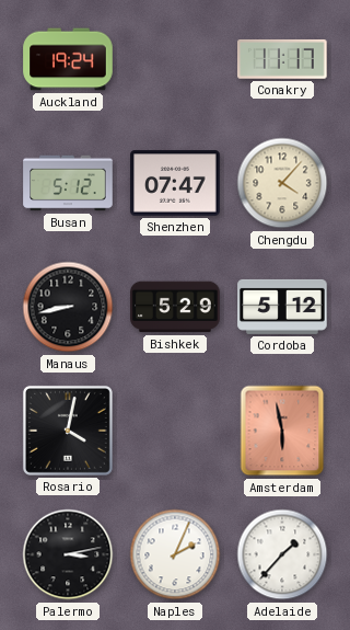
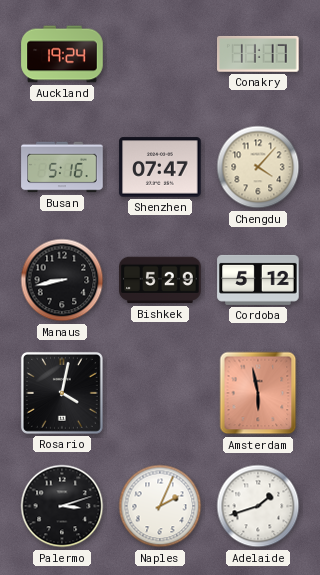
Busan: 5:12 -> 5:16 (62, 167)
Palermo: 3:13 -> 3:12 (62, 506)
Adelaide: 1:37 -> 1:42 (258, 506)
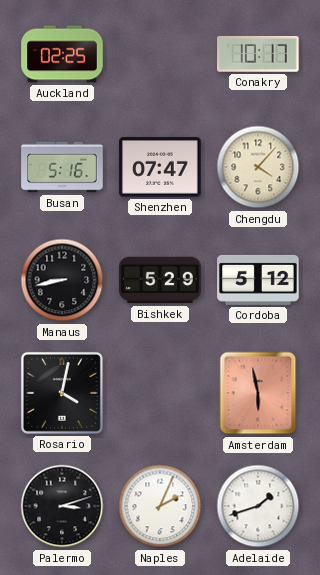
Auckland: 19:24 -> 02:25 (62, 54)
Conakry: 11:17 -> 10:17 (259, 54)
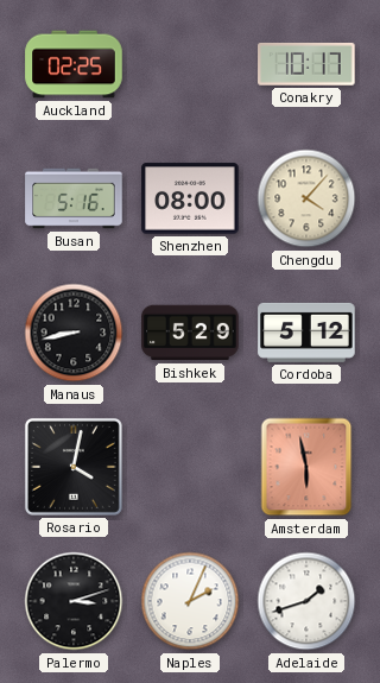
Shenzhen: 07:47 -> 08:00 (190, 198)
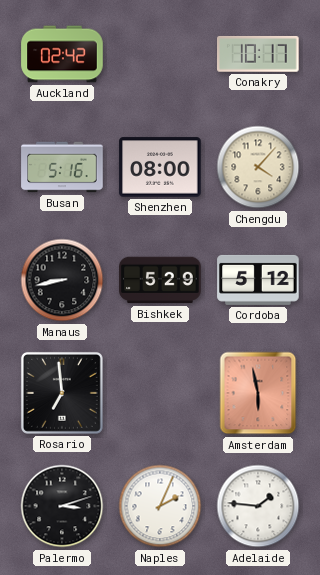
Auckland: 02:25 -> 02:42 (62, 54)
Rosario: 4:02 -> 6:59 (62, 393)
Adelaide: 1:42 -> 1:46 (258, 506)
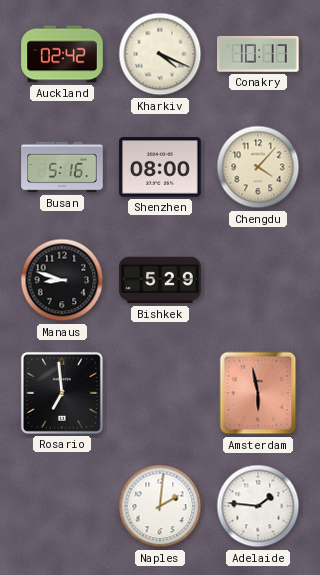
Kharkiv: none -> 4:19 (160, 54)
Manaus: 8:43 -> 8:48 (62, 280)
Cordoba: 5:12 -> none (258, 280)
Palermo: 3:12 -> none (62, 506)
Naples: 2:04 -> 2:01 (160, 506)
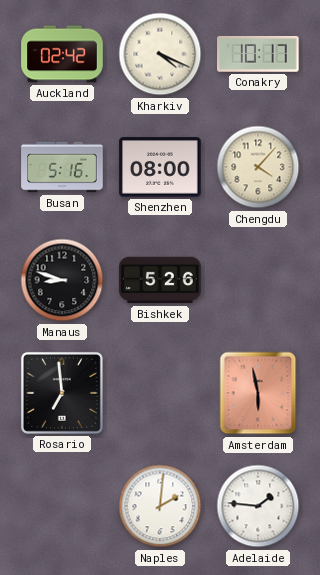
Bishkek: 5:29 -> 5:26 (160, 280)
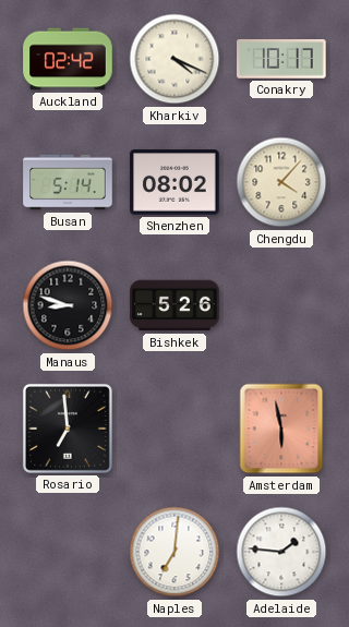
Busan: 5:16 -> 5:14 (68, 182)
Shenzhen: 08:00 -> 08:02 (174, 182)
Naples: 2:01 -> 7:01 (174, 552)
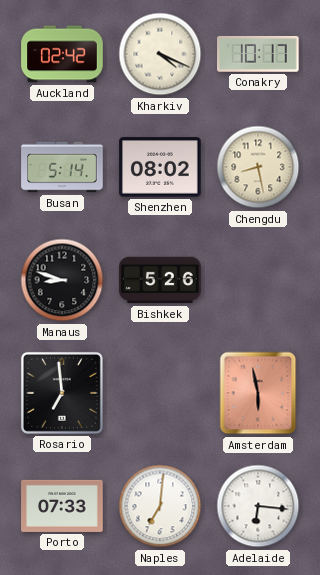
Chengdu: 4:07 -> 8:28 (258, 167)
Porto: none -> 07:33 (62, 506)
Adelaide: 1:46 -> 6:16 (258, 506)
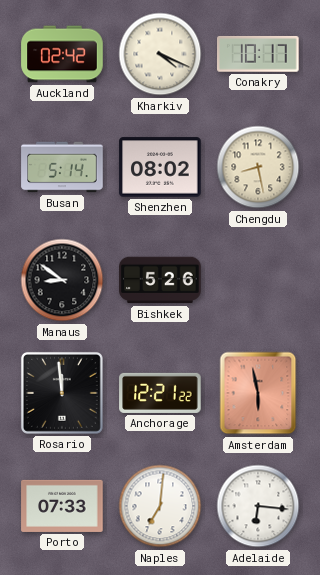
Manaus: 8:48 -> 8:51 (62, 280)
Rosario: 6:59 -> 11:59 (62, 393)
Anchorage: none -> 12:21 (160, 393)
